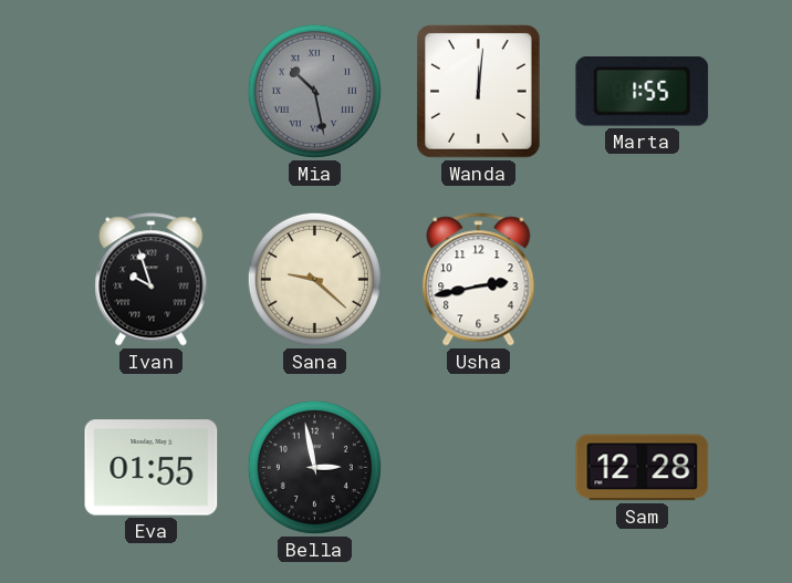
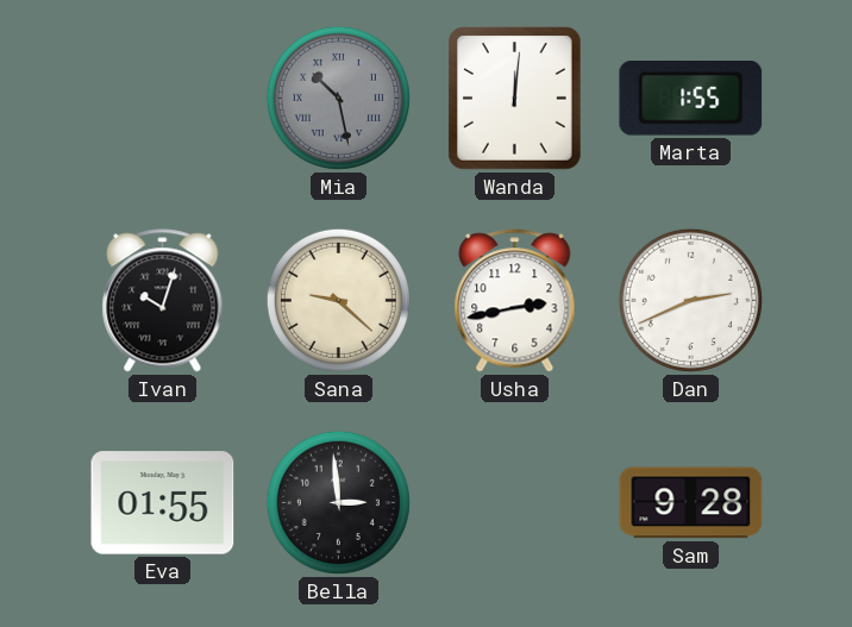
Ivan: 9:57 -> 10:03 (163, 301)
Dan: none -> 2:41 (690, 300)
Bella: 2:58 -> 2:59 (338, 502)
Sam: 12:28 -> 9:28 (691, 503)
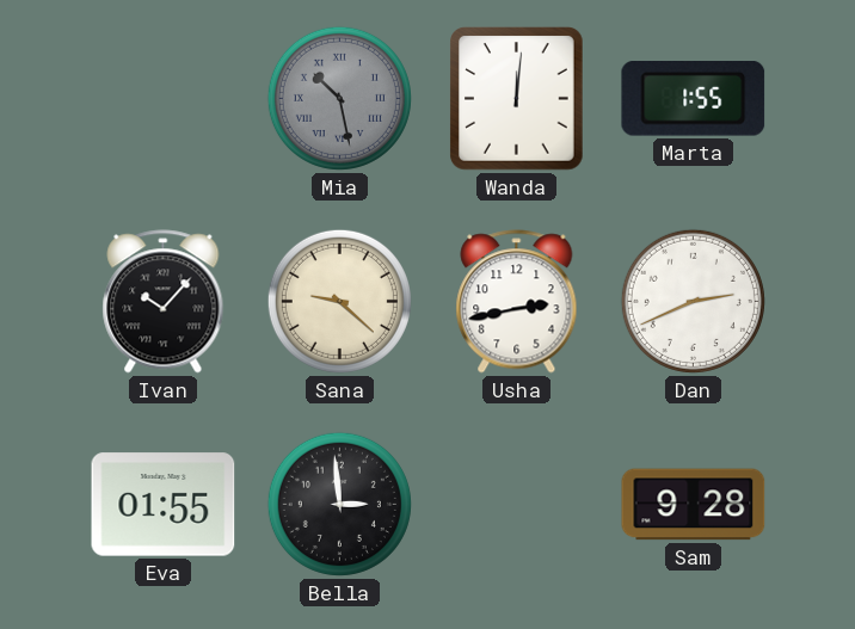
Ivan: 10:03 -> 10:07 (164, 302)
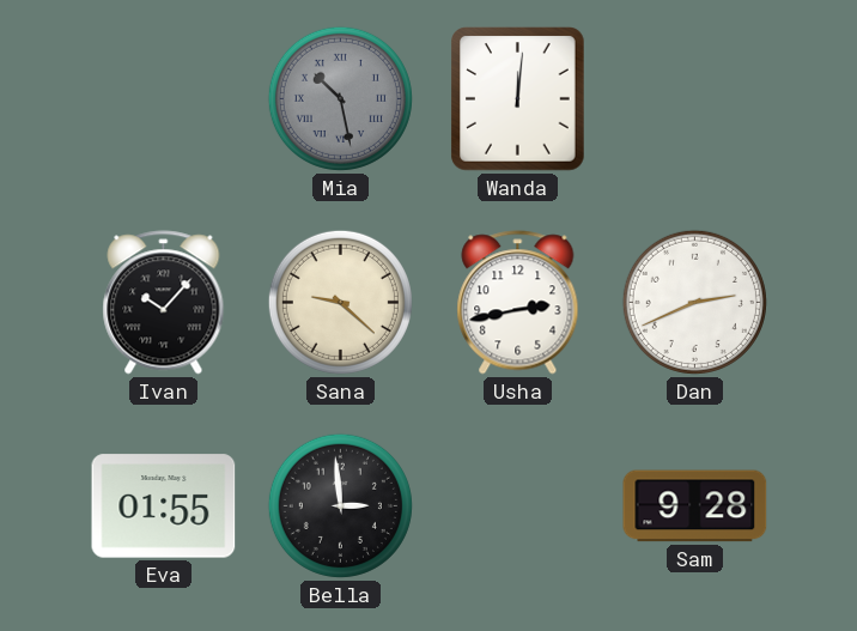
Marta: 1:55 -> none (694, 99)
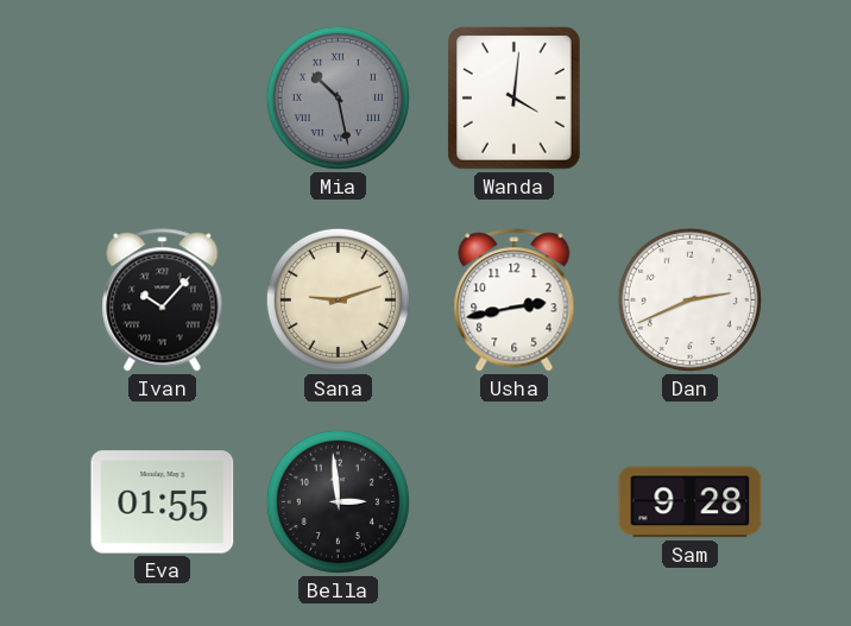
Wanda: 12:01 -> 4:01 (515, 99)
Sana: 9:22 -> 9:12 (338, 299)
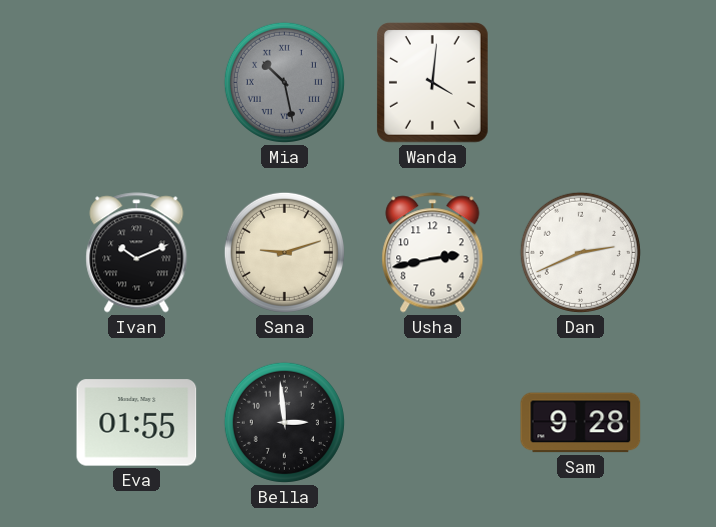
Ivan: 10:07 -> 10:11 (137, 253)
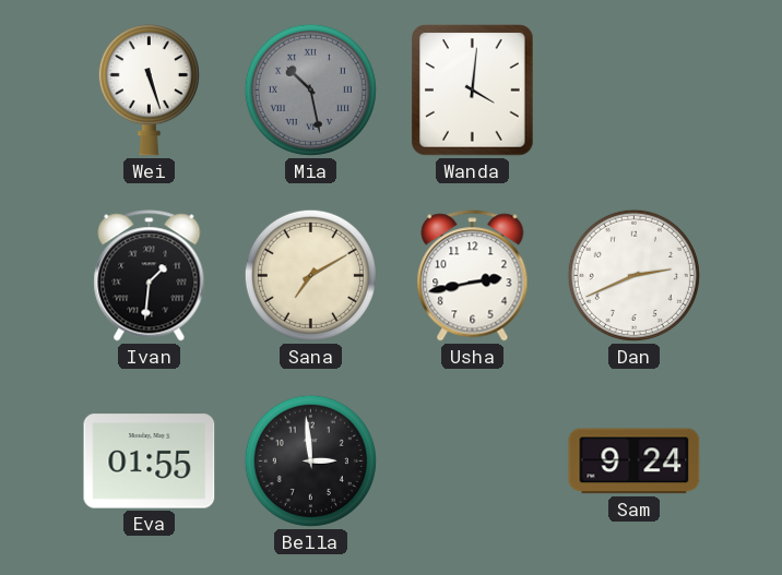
Wei: none -> 5:27 (149, 91)
Ivan: 10:11 -> 1:31 (150, 276)
Sana: 9:12 -> 7:10 (310, 275)
Sam: 9:28 -> 9:24 (635, 462)
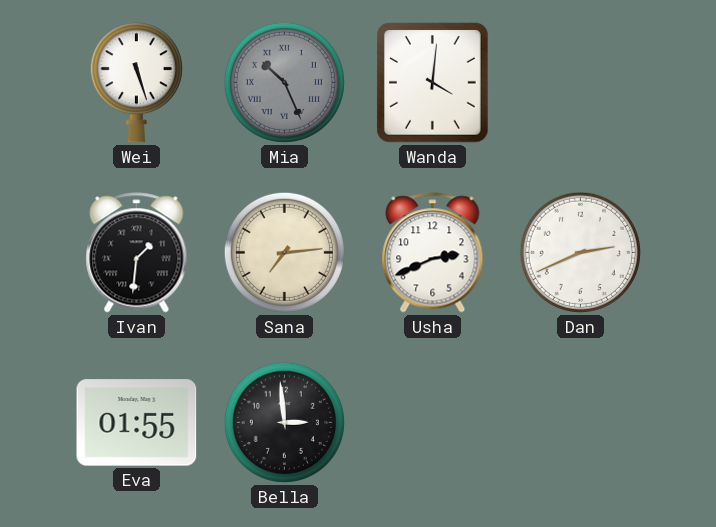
Mia: 10:28 -> 10:26 (284, 82)
Sana: 7:10 -> 7:14 (284, 252)
Usha: 2:43 -> 2:41 (433, 253)
Sam: 9:24 -> none (635, 462)
